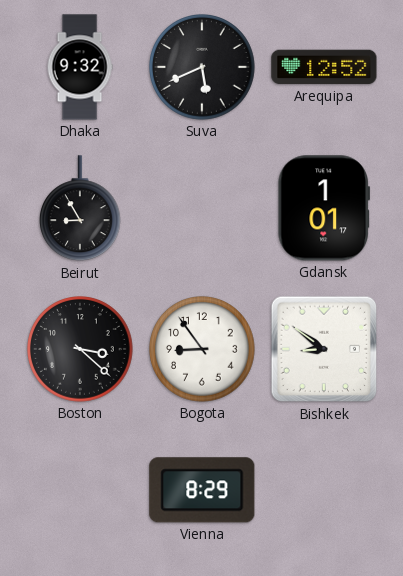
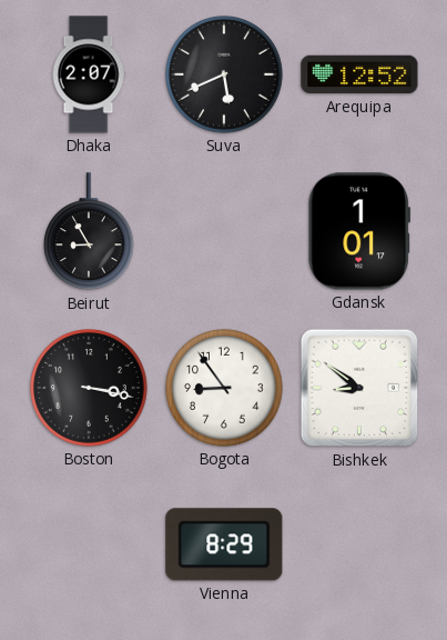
Dhaka: 9:32 -> 2:07 (89, 74)
Boston: 3:22 -> 3:17 (89, 388)
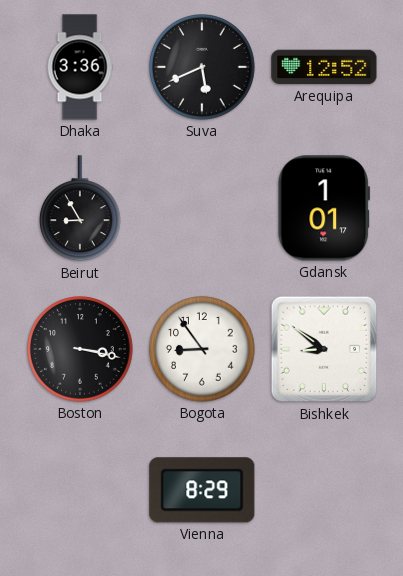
Dhaka: 2:07 -> 3:36 (80, 67)
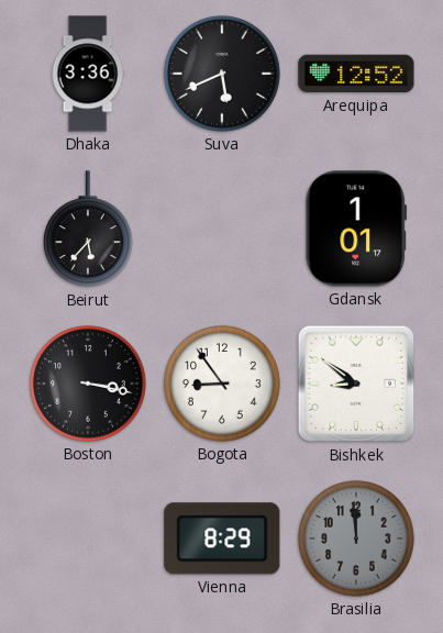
Beirut: 8:55 -> 5:37 (89, 230)
Brasilia: none -> 11:59 (356, 538)
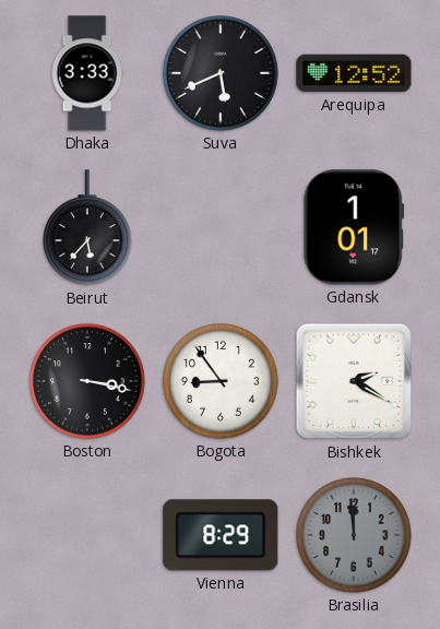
Dhaka: 3:36 -> 3:33 (87, 73)
Bishkek: 8:51 -> 2:20 (354, 381)
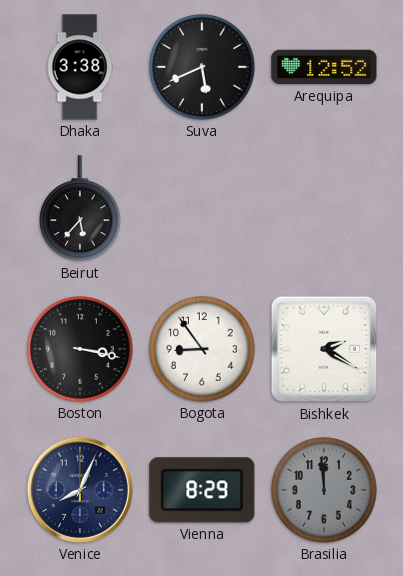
Dhaka: 3:33 -> 3:38 (80, 67)
Gdansk: 1:01 -> none (353, 227)
Venice: none -> 8:04 (80, 490)
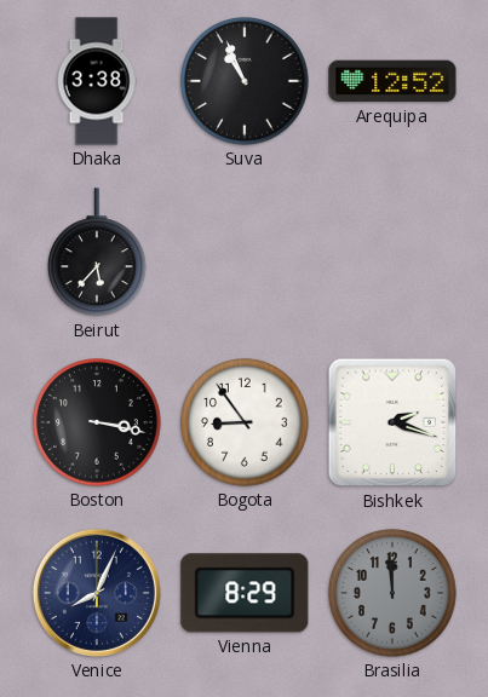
Suva: 5:41 -> 10:56 (245, 81)
Bishkek: 2:20 -> 2:18 (392, 422)
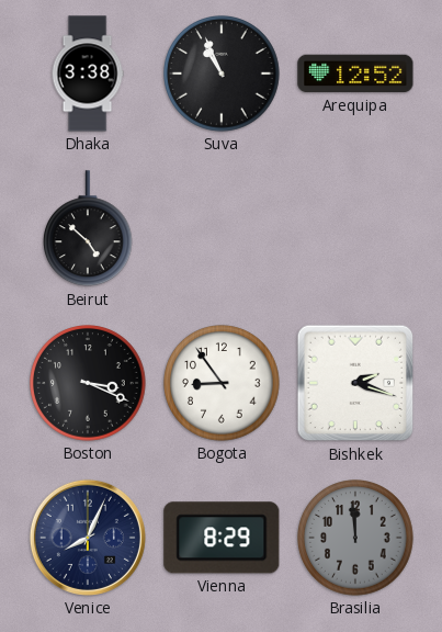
Beirut: 5:37 -> 4:52 (89, 229)
Boston: 3:17 -> 3:19 (88, 383)
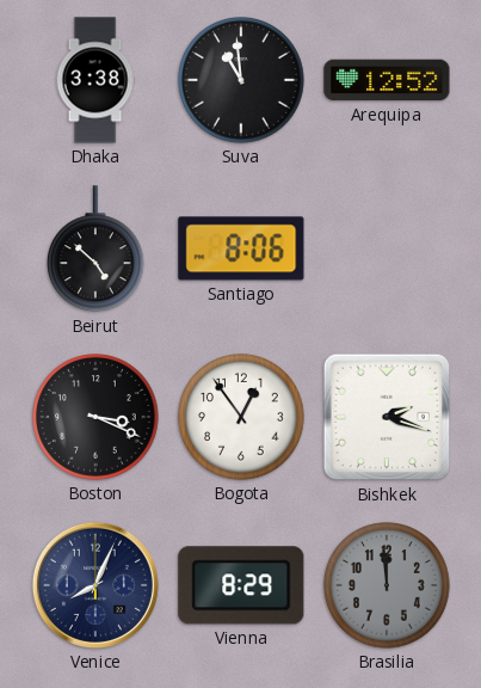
Suva: 10:56 -> 10:59 (241, 80)
Santiago: none -> 8:06 (241, 248)
Bogota: 8:54 -> 12:54 (241, 417)
